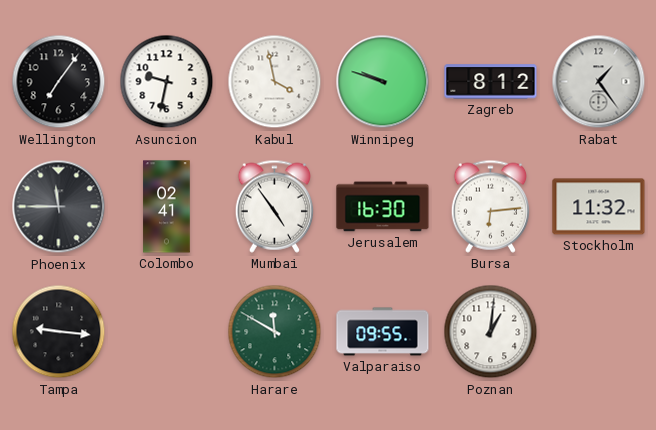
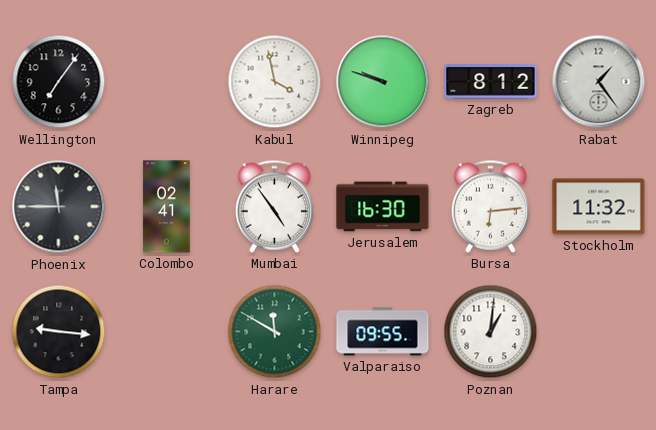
Asuncion: 9:32 -> none (167, 82)
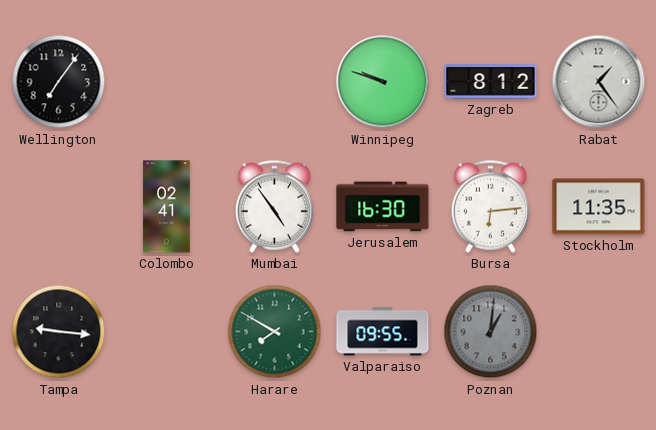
Kabul: 3:58 -> none (275, 82)
Phoenix: 11:45 -> none (59, 207)
Stockholm: 11:32 -> 11:35 (599, 207)
Harare: 11:50 -> 7:50 (275, 332)
Poznan dial: white -> grey (491, 332)
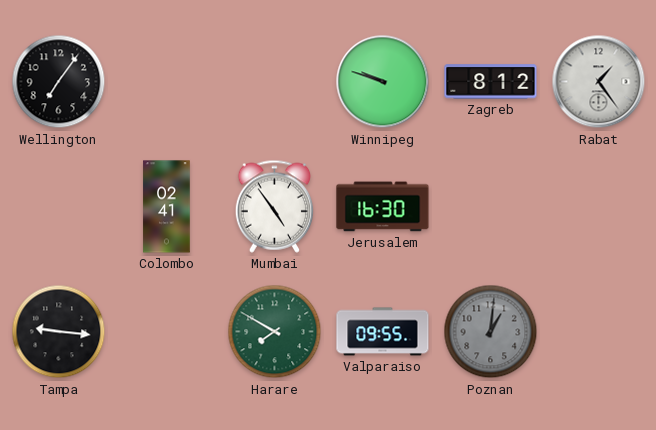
Bursa: 6:14 -> none (490, 206)
Stockholm: 11:35 -> none (599, 207)
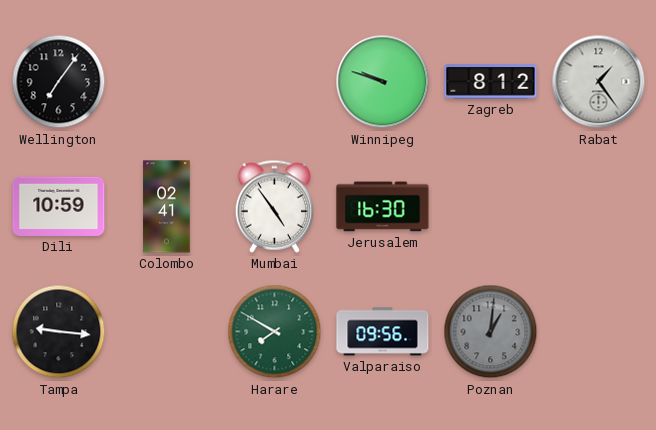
Dili: none -> 10:59 (59, 206)
Valparaiso: 09:55 -> 09:56 (383, 332)
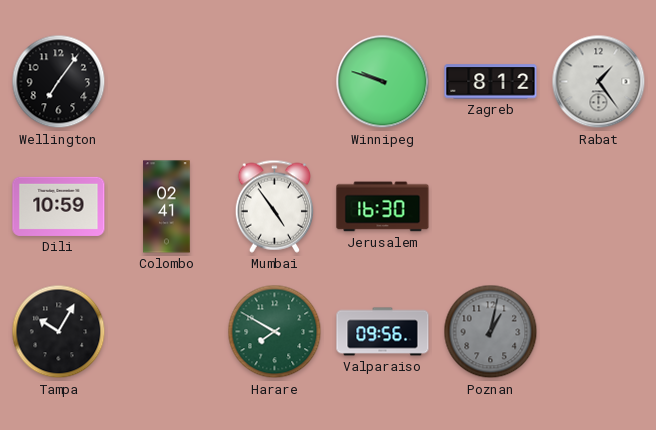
Tampa: 9:16 -> 10:05 (59, 332)
Poznan: 1:01 -> 1:02 (491, 332)
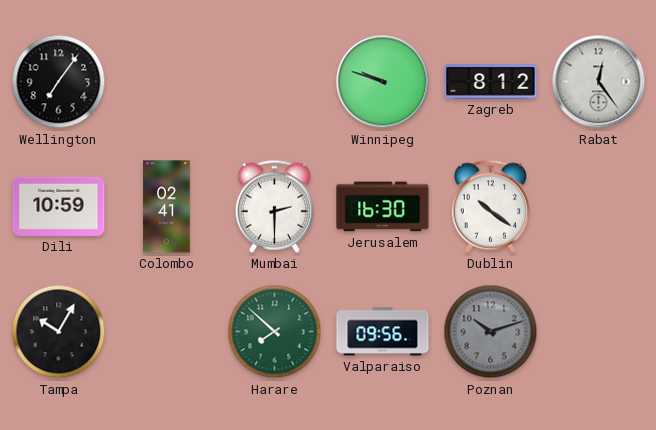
Rabat: 1:24 -> 12:24 (599, 82)
Mumbai: 4:54 -> 2:30 (274, 206)
Dublin: none -> 10:21 (490, 206)
Harare: 7:50 -> 7:52 (275, 332)
Poznan: 1:02 -> 10:12 (491, 332)
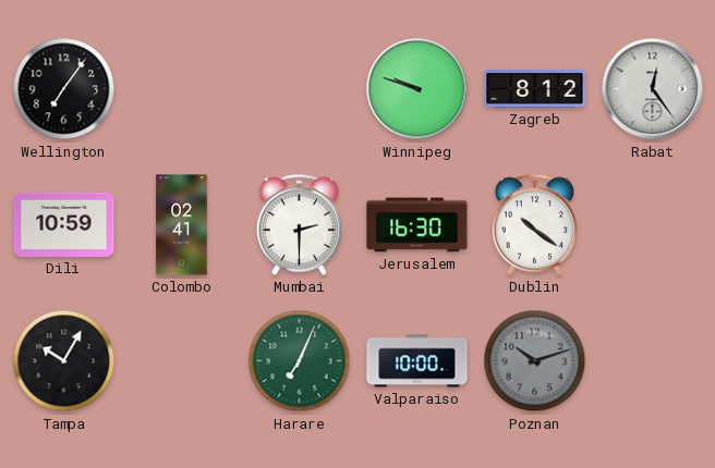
Harare: 7:52 -> 7:04 (300, 361)
Valparaiso: 09:56 -> 10:00 (417, 361)
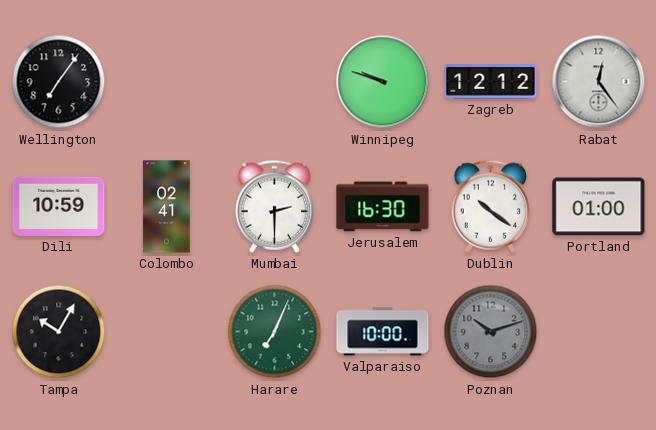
Zagreb: 8:12 -> 12:12 (491, 82)
Portland: none -> 01:00 (599, 207)
